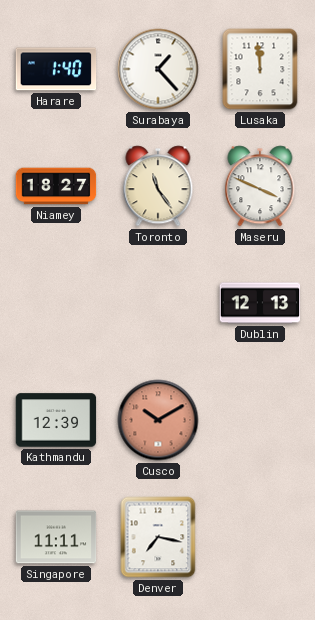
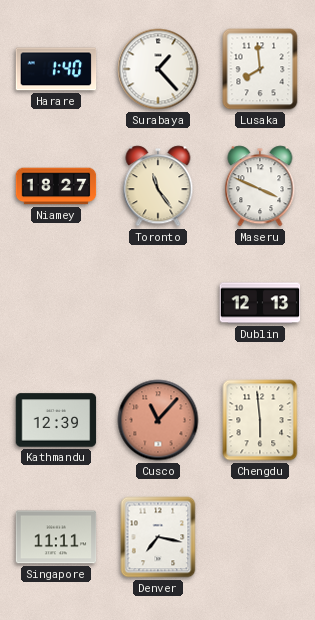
Lusaka: 11:59 -> 7:59 (260, 69)
Cusco: 10:10 -> 11:07 (158, 420)
Chengdu: none -> 5:59 (260, 420)
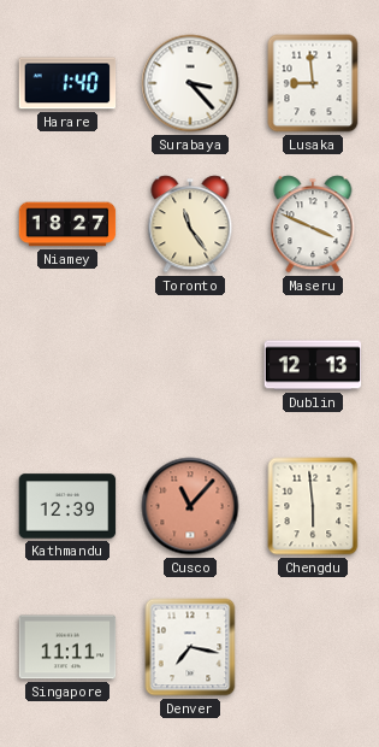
Surabaya: 1:23 -> 3:23 (190, 83)
Lusaka: 7:59 -> 8:59 (313, 83)
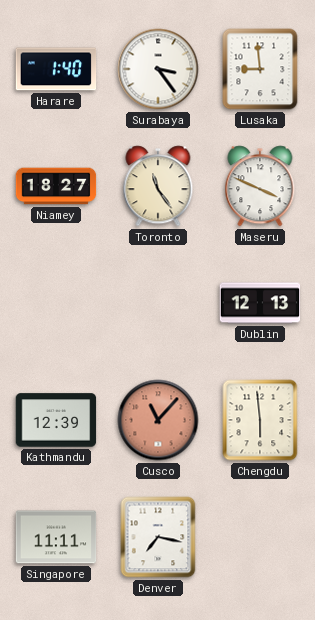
Surabaya: 3:23 -> 3:24 (158, 69)
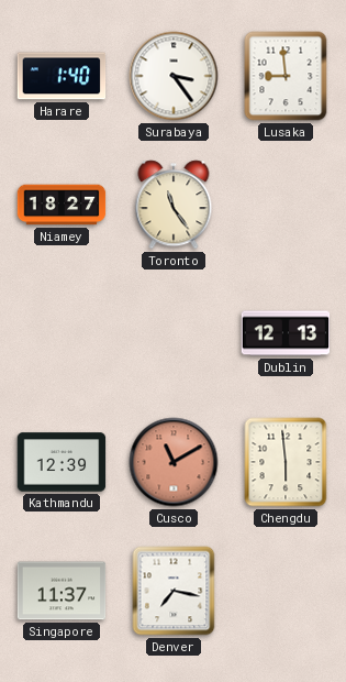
Maseru: 3:49 -> none (260, 186)
Cusco: 11:07 -> 11:10 (174, 462)
Singapore: 11:11 -> 11:37 (62, 591)
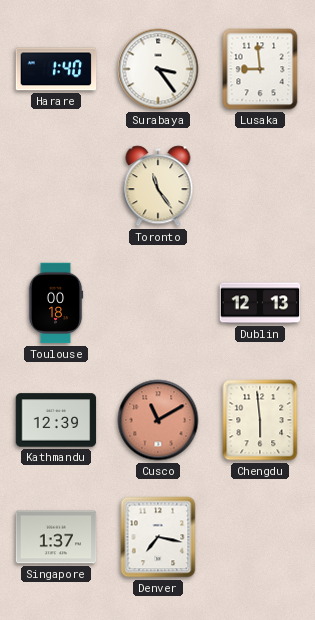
Niamey: 18:27 -> none (62, 205)
Toulouse: none -> 00:18 (56, 303)
Singapore: 11:37 -> 1:37 (56, 537)
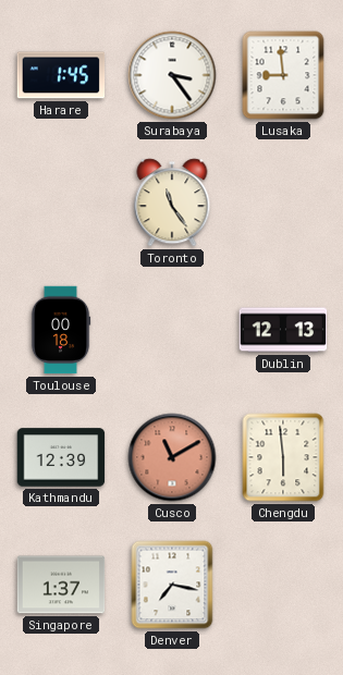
Harare: 1:40 -> 1:45 (61, 75)
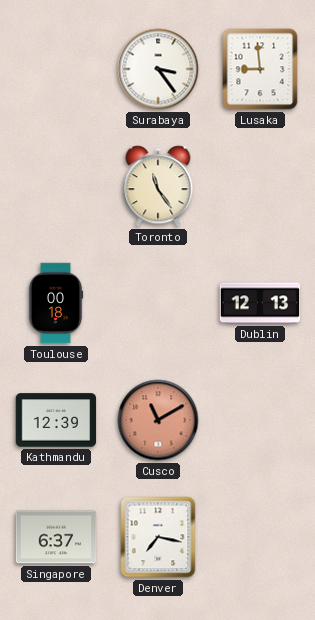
Harare: 1:45 -> none (61, 75)
Chengdu: 5:59 -> none (283, 457)
Singapore: 1:37 -> 6:37 (56, 537)
